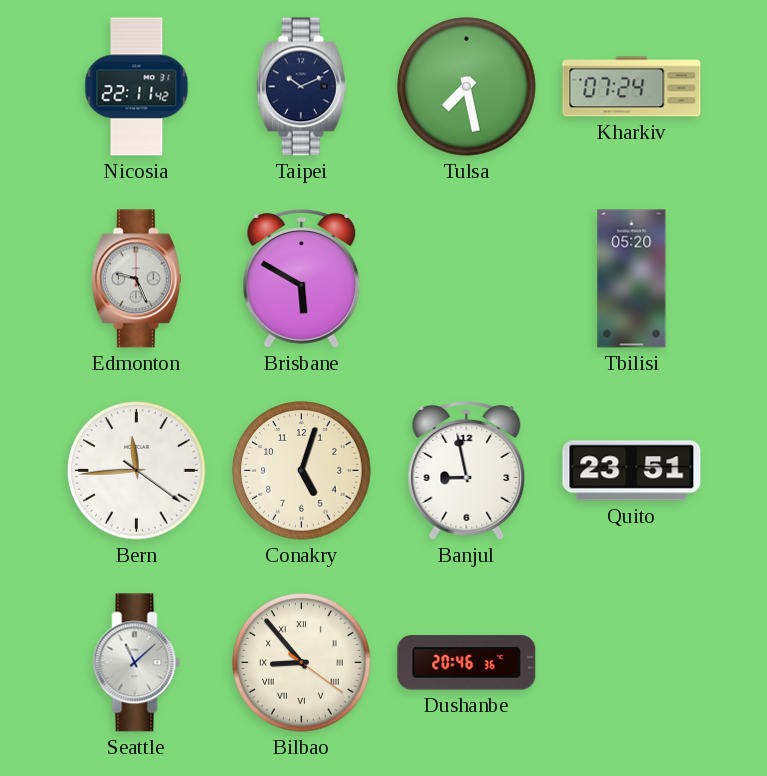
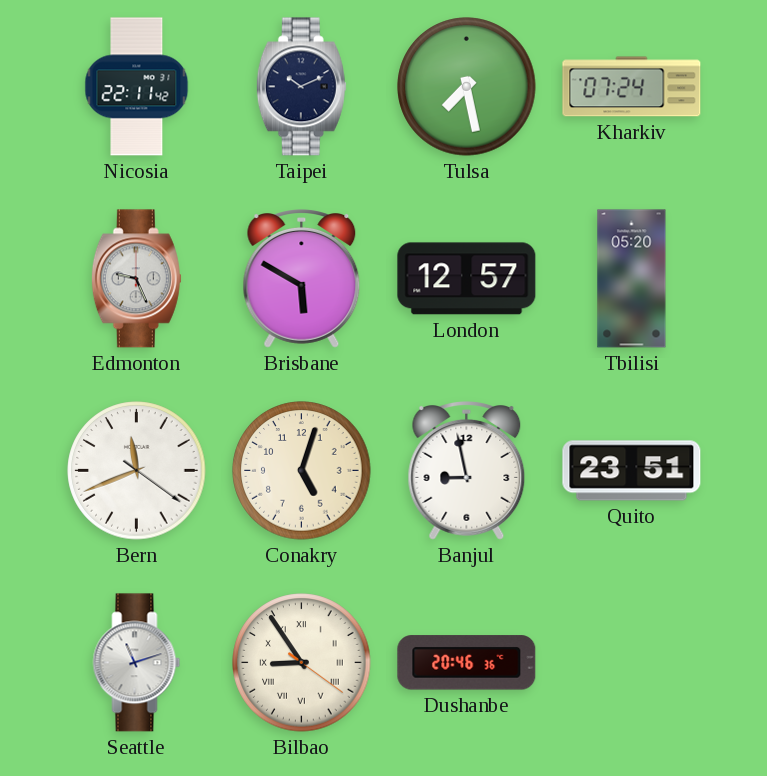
London: none -> 12:57 (467, 279)
Bern: 11:44 -> 11:41 (137, 471)
Seattle: 11:08 -> 11:12 (137, 663)
Bilbao: 8:53 -> 8:54 (302, 663)
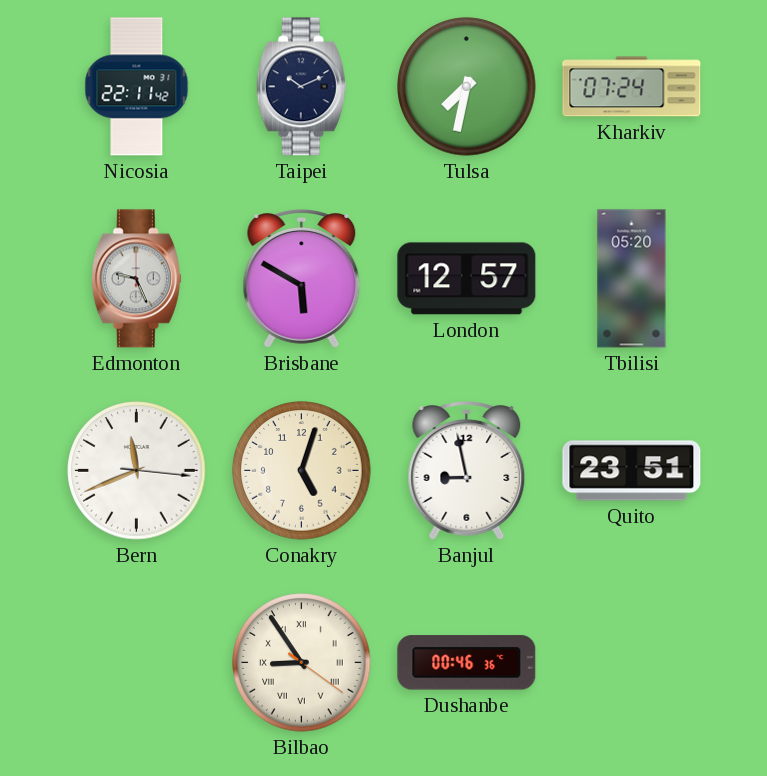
Tulsa: 7:28 -> 7:32 (467, 87)
Bern: 11:41:21 -> 11:41:16 (137, 471)
Seattle: 11:12 -> none (137, 663)
Dushanbe: 20:46 -> 00:46 (467, 663)
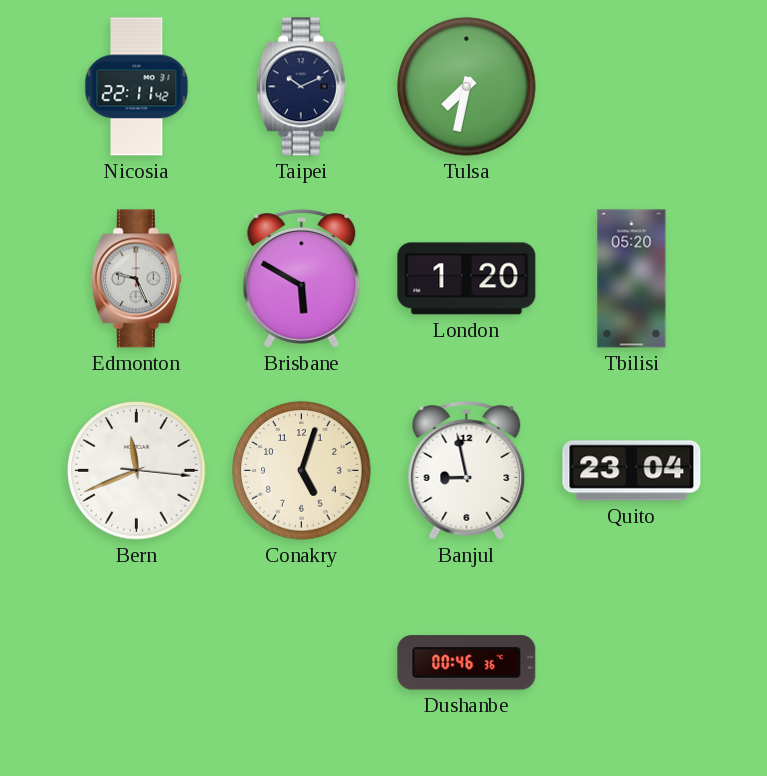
Kharkiv: 07:24 -> none (632, 87)
London: 12:57 -> 1:20 (467, 279)
Quito: 23:51 -> 23:04 (632, 471)
Bilbao: 8:54 -> none (302, 663)
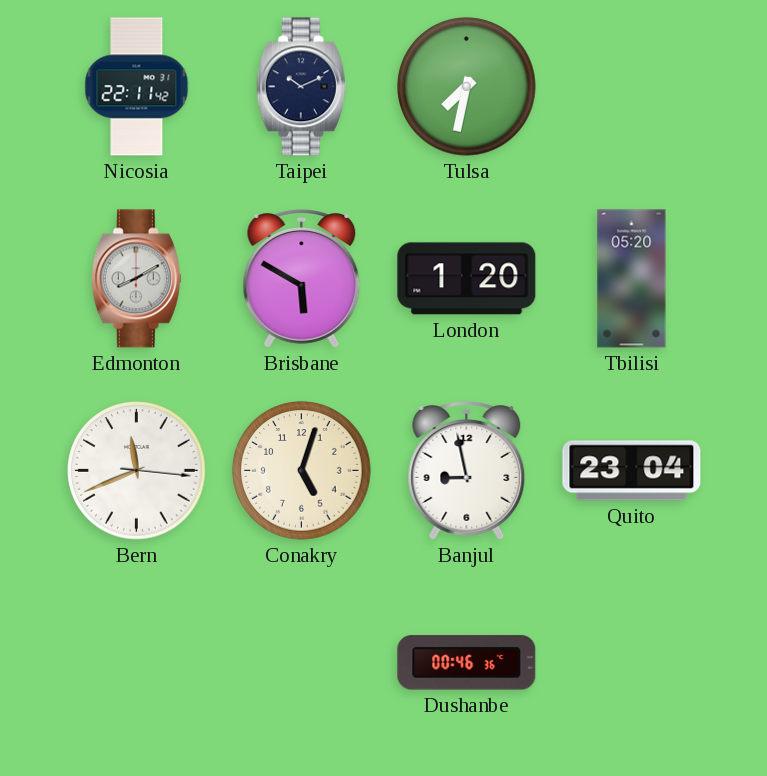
Edmonton: 9:26 -> 8:10 (136, 279)
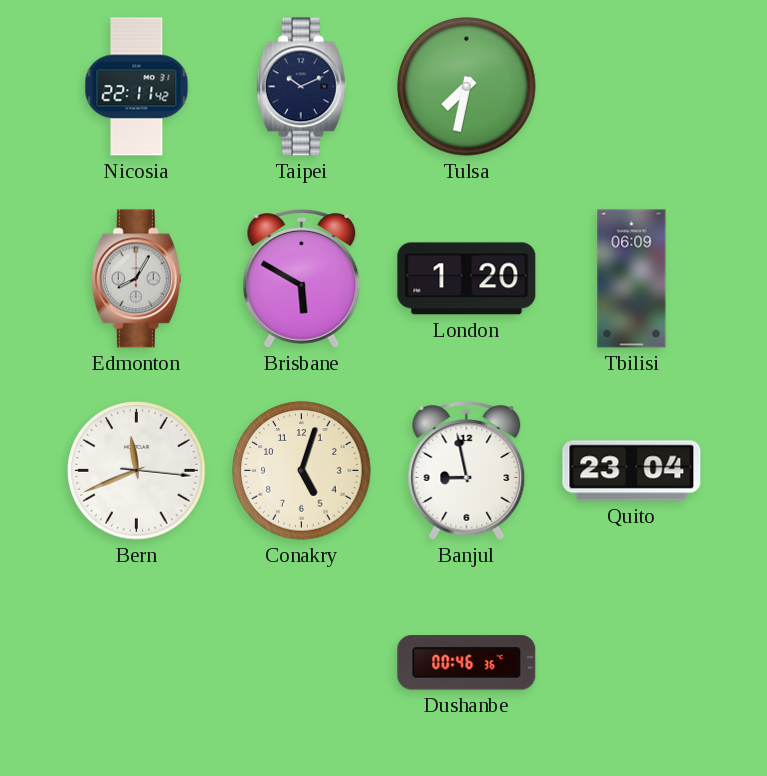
Edmonton: 8:10 -> 8:05 (136, 279)
Tbilisi: 05:20 -> 06:09 (632, 279)
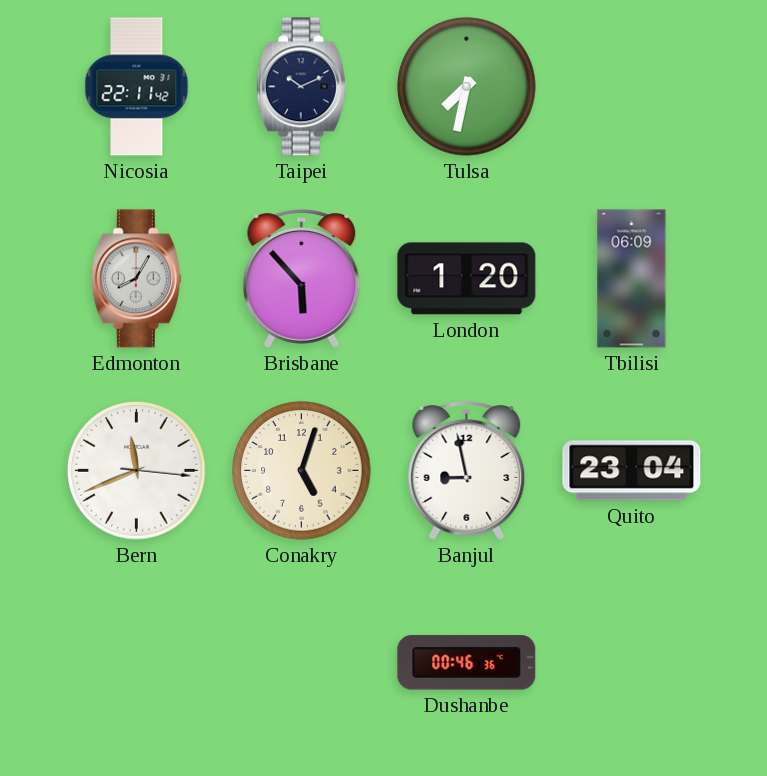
Brisbane: 5:50 -> 5:53 (302, 279)
